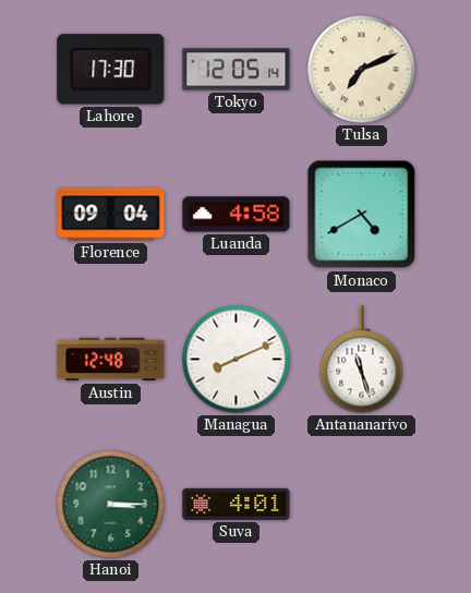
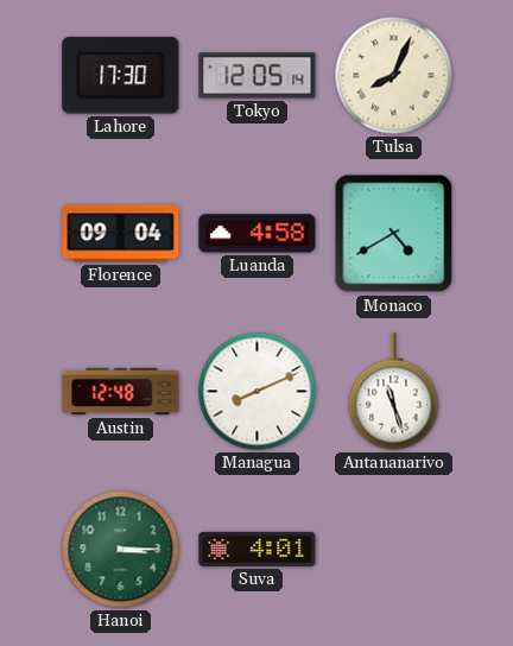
Tulsa: 7:11 -> 8:04 (394, 76)
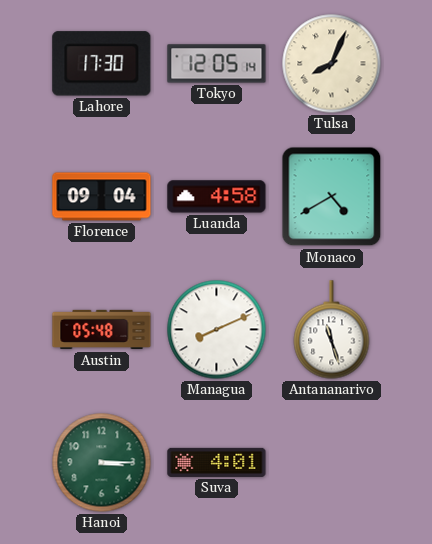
Austin: 12:48 -> 05:48 (102, 330)
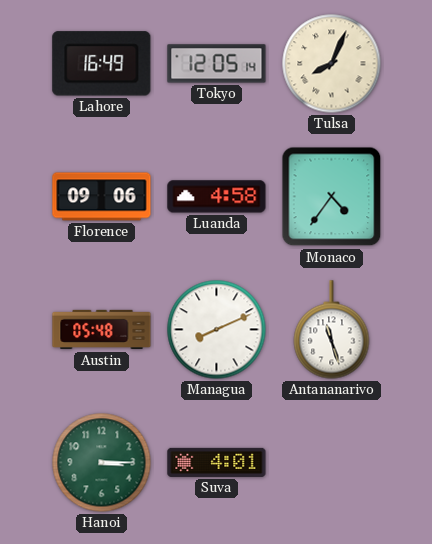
Lahore: 17:30 -> 16:49 (102, 64)
Florence: 09:04 -> 09:06 (102, 197)
Monaco: 4:40 -> 4:36 (332, 197)
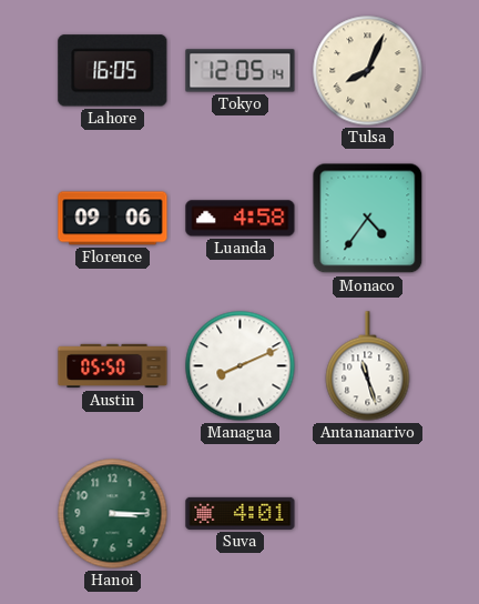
Lahore: 16:49 -> 16:05 (113, 71)
Austin: 05:48 -> 05:50 (113, 366)
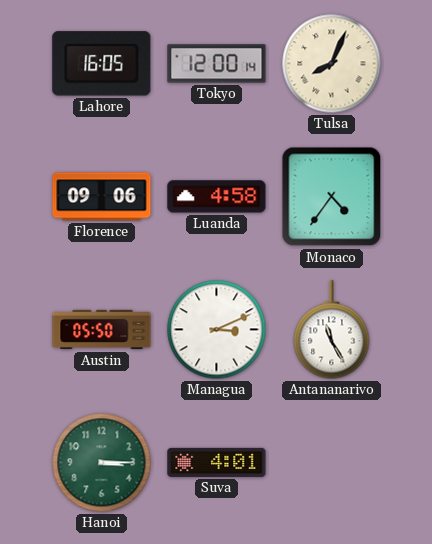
Tokyo: 12:05 -> 12:00 (217, 64)
Managua: 8:11 -> 3:11 (217, 330)
Antananarivo: 11:27 -> 11:25 (332, 330)
